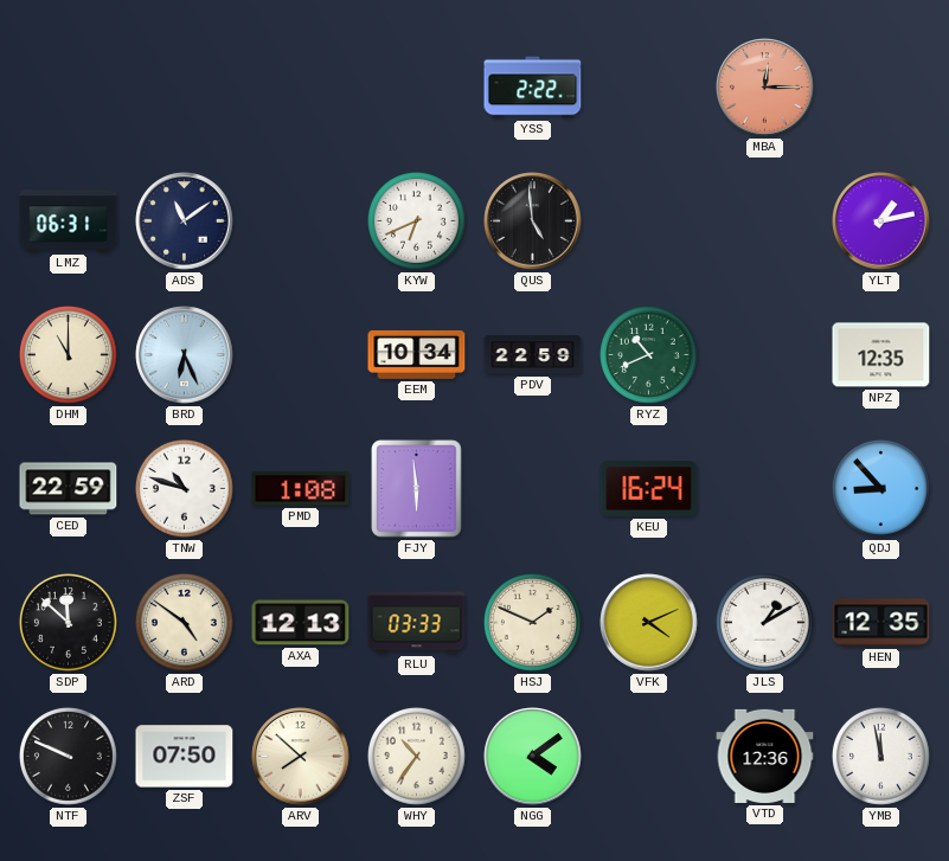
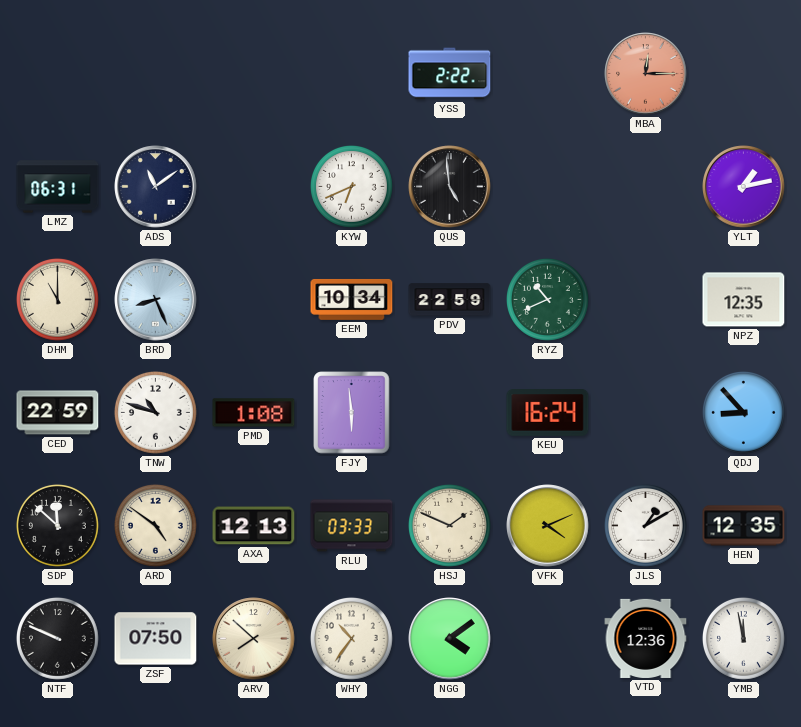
BRD: 6:26 -> 8:26 (156, 300)
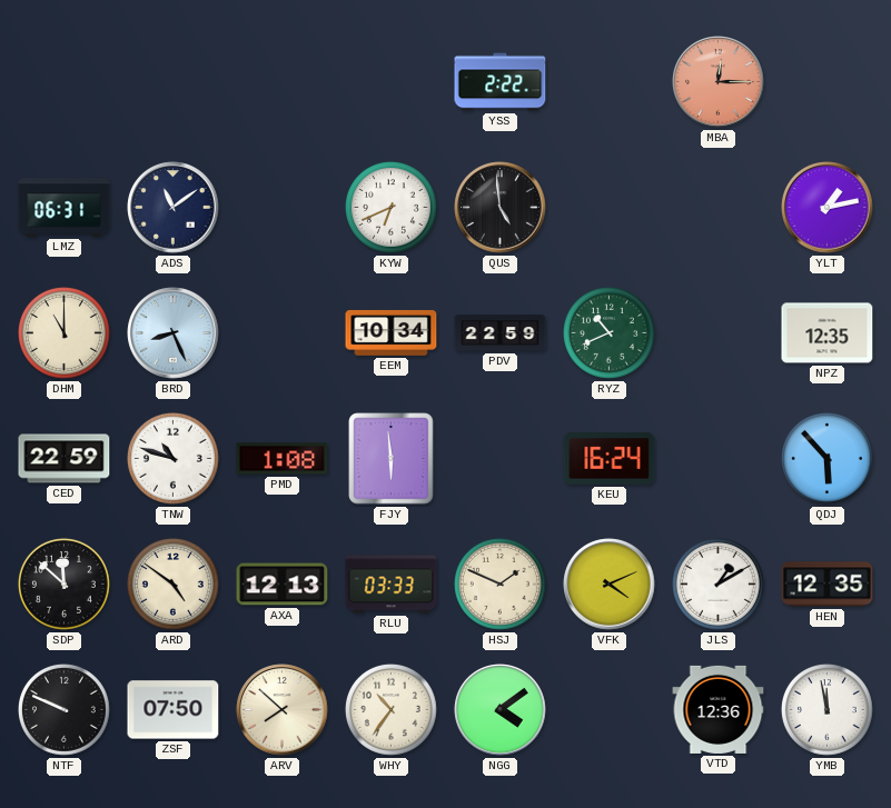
QDJ: 8:53 -> 5:53 (826, 458)
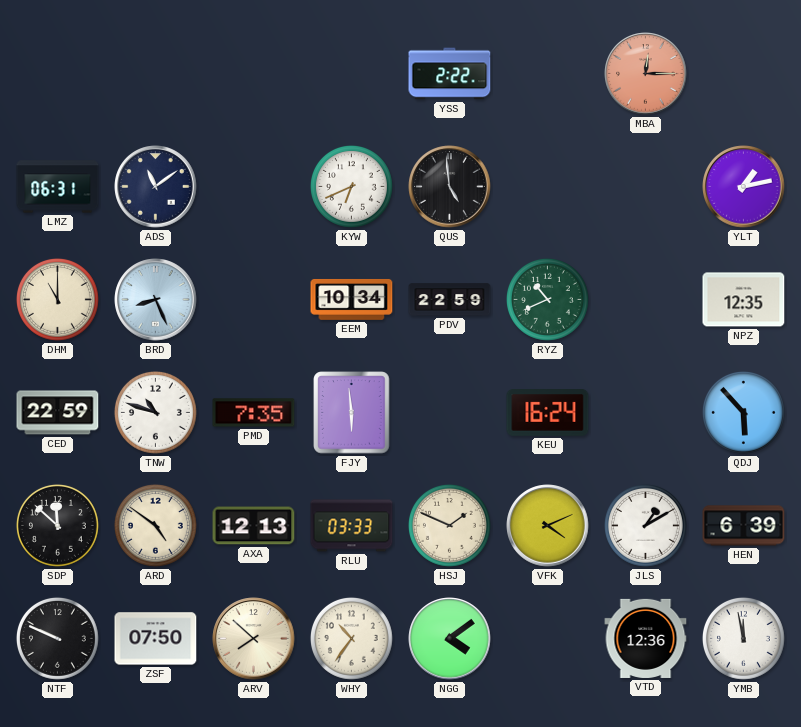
PMD: 1:08 -> 7:35 (254, 413)
HEN: 12:35 -> 6:39 (744, 526)
